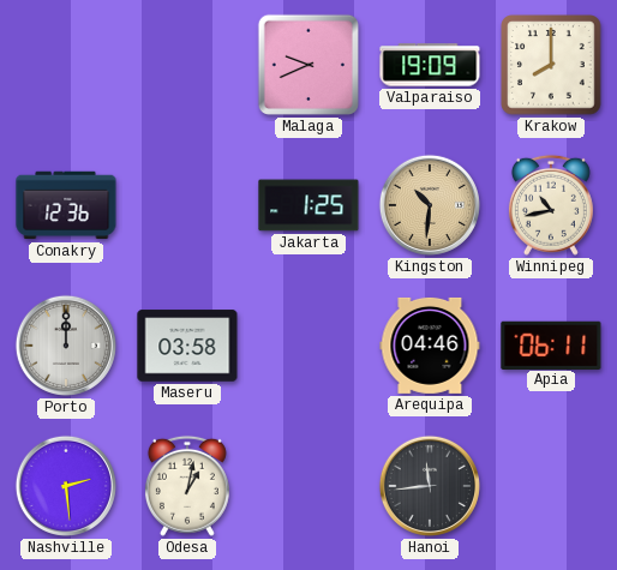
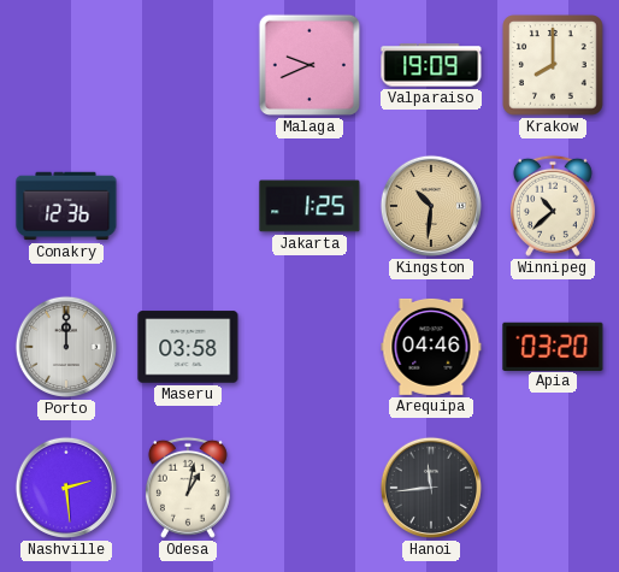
Winnipeg: 10:43 -> 10:38 (553, 206)
Apia: 06:11 -> 03:20 (553, 346)
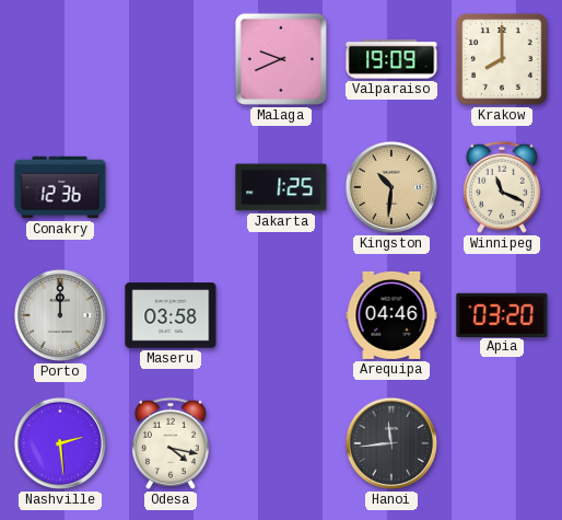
Winnipeg: 10:38 -> 11:19 (502, 187)
Odesa: 1:02 -> 4:17 (171, 443)
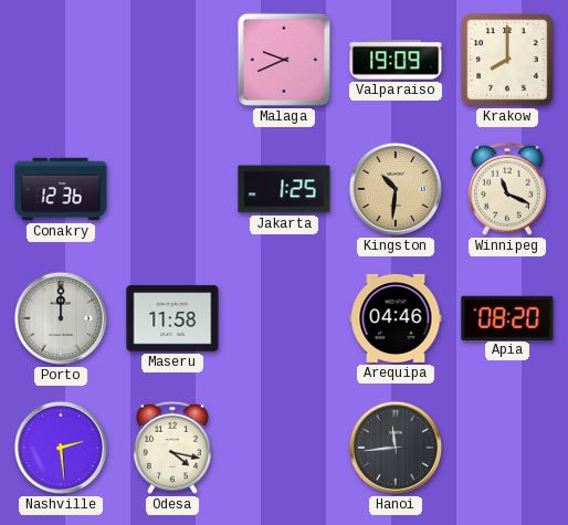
Maseru: 03:58 -> 11:58 (172, 318)
Apia: 03:20 -> 08:20 (507, 317)
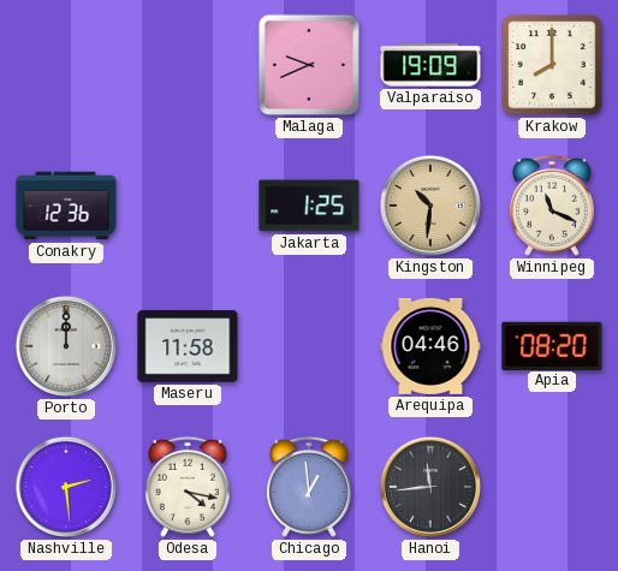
Chicago: none -> 12:59 (309, 487)
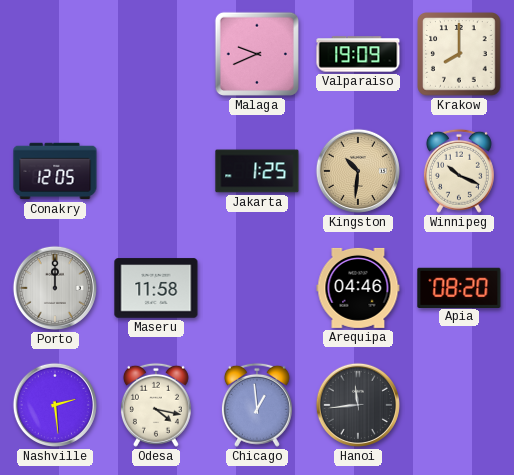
Conakry: 12:36 -> 12:05 (55, 171)
Winnipeg: 11:19 -> 10:19 (459, 171)
